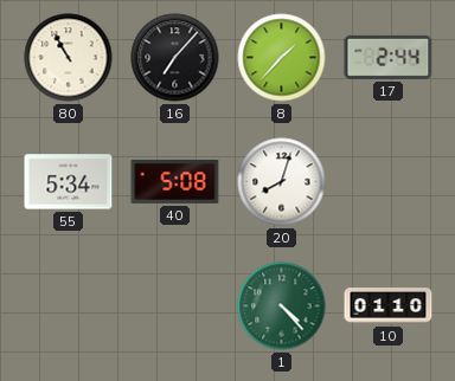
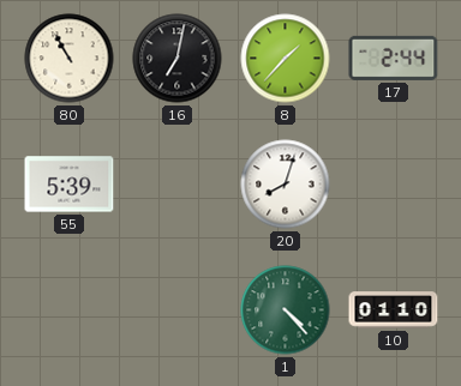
16: 7:07 -> 7:02 (178, 59)
55: 5:34 -> 5:39 (70, 185)
40: 5:08 -> none (175, 181)
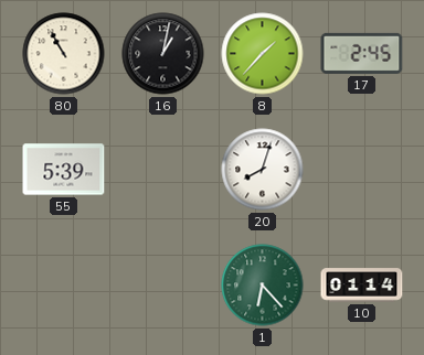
16: 7:02 -> 1:02 (163, 54)
17: 2:44 -> 2:45 (362, 53)
1: 4:23 -> 6:23 (263, 286)
10: 01:10 -> 01:14 (362, 286)
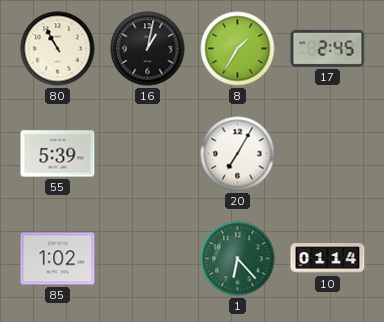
8: 1:37 -> 1:35 (238, 49)
20: 8:03 -> 7:05 (238, 154)
85: none -> 1:02 (58, 259)
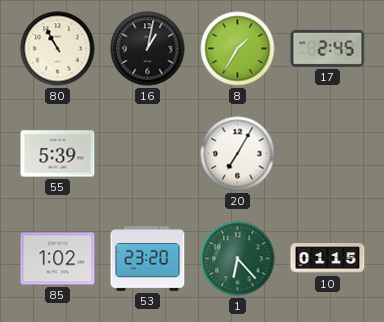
53: none -> 23:20 (148, 259)
10: 01:14 -> 01:15 (328, 259)
